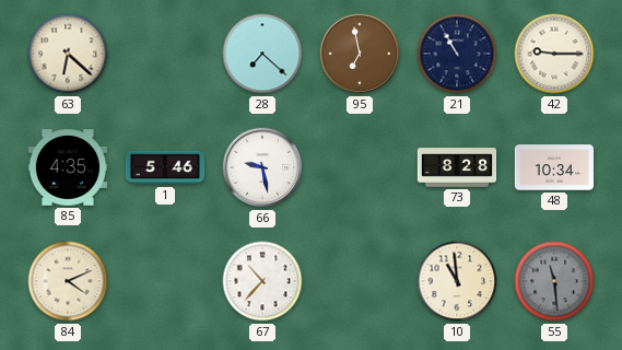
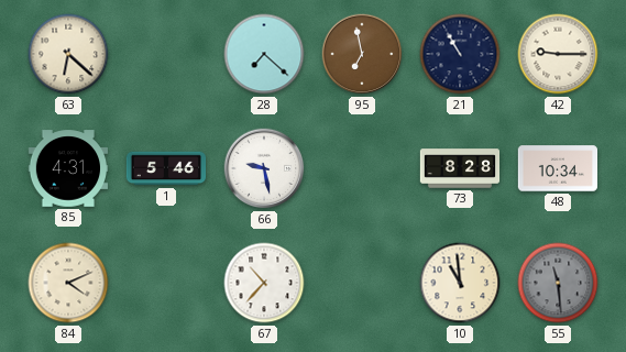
85: 4:35 -> 4:31 (68, 168)
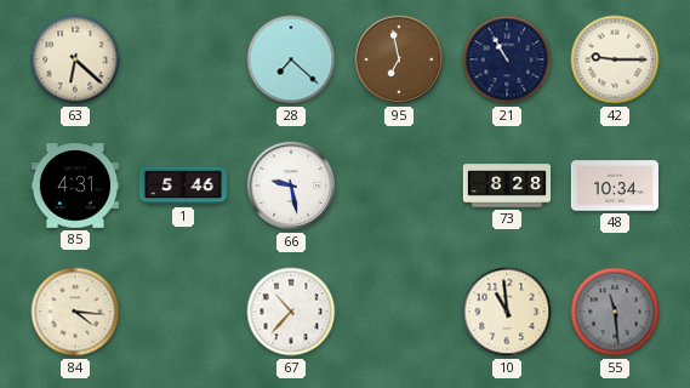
84: 4:11 -> 4:16 (75, 312)
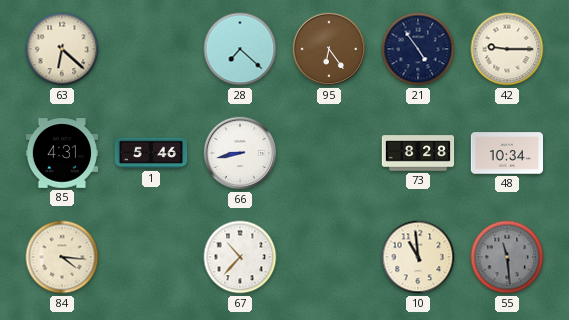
95: 6:58 -> 6:24 (329, 49)
21: 10:55 -> 4:54 (418, 49)
66: 9:28 -> 8:43 (240, 153)
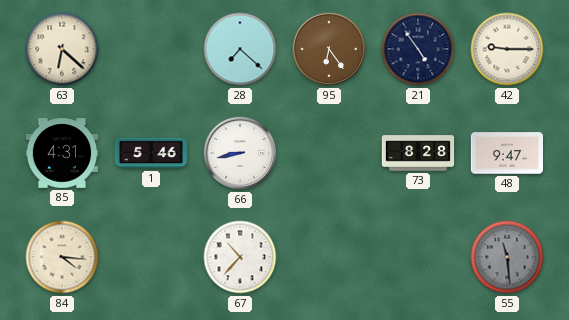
48: 10:34 -> 9:47 (506, 153)
10: 10:59 -> none (418, 257)
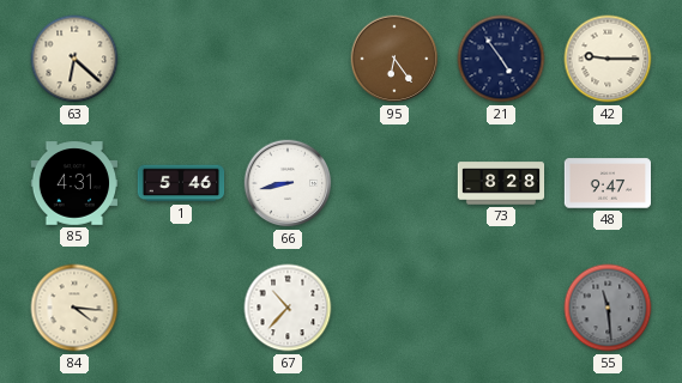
28: 7:22 -> none (240, 49)
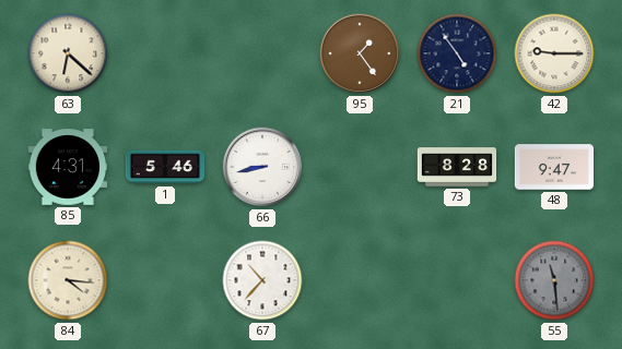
95: 6:24 -> 1:24 (360, 53)
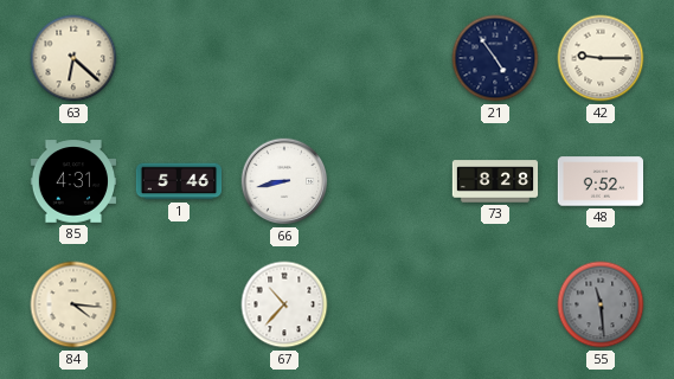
95: 1:24 -> none (360, 53)
48: 9:47 -> 9:52 (599, 181)
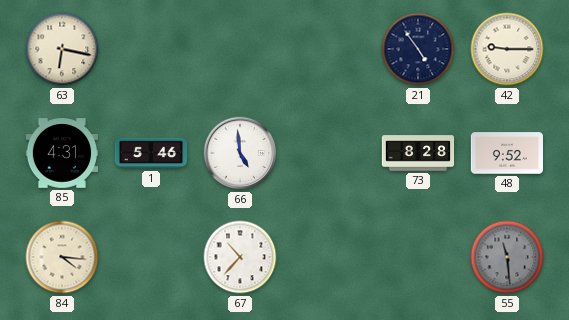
63: 6:22 -> 6:17 (62, 49)
66: 8:43 -> 4:59 (240, 153)
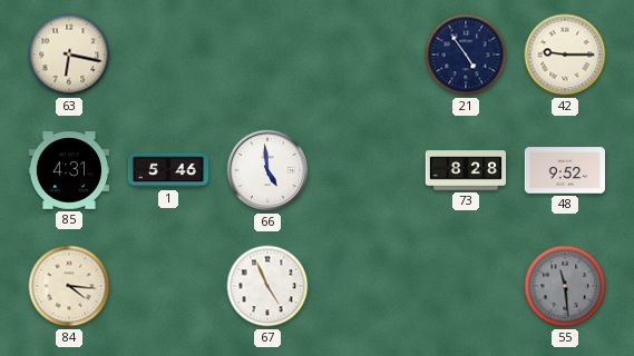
67: 10:37 -> 4:56 (267, 286)
